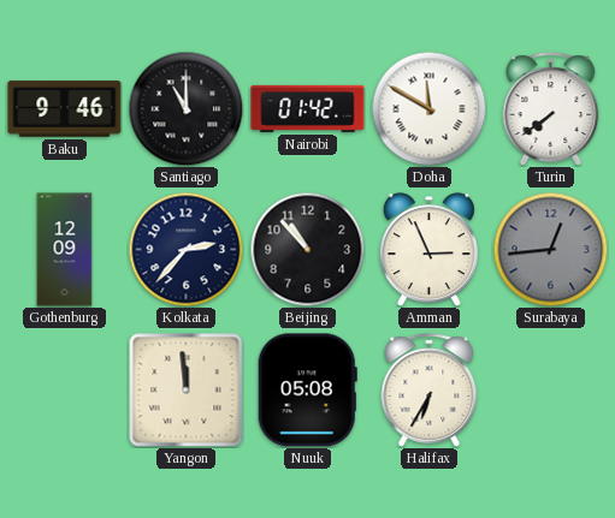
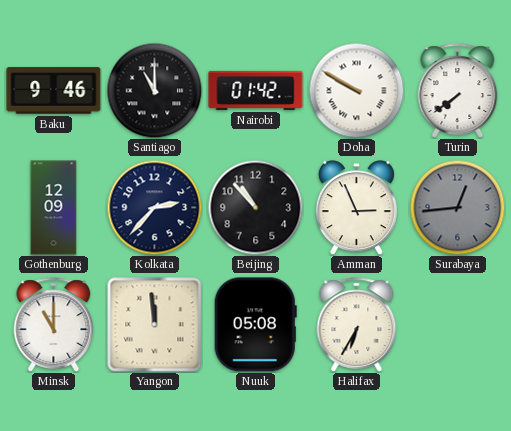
Doha: 11:50 -> 9:50 (356, 90)
Minsk: none -> 11:00 (54, 325)
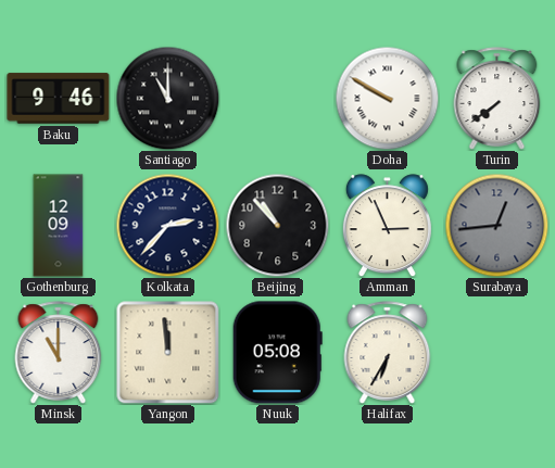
Nairobi: 01:42 -> none (256, 90)
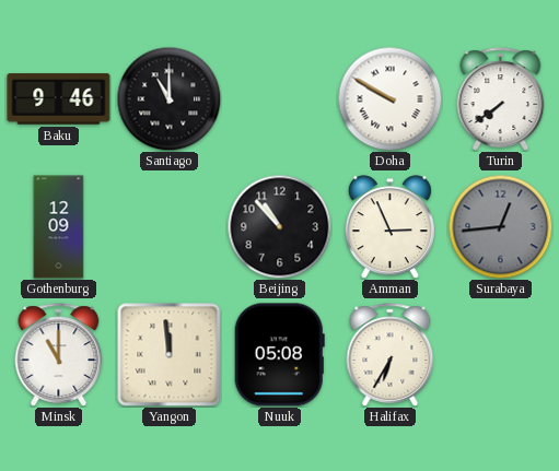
Kolkata: 2:37 -> none (167, 225)
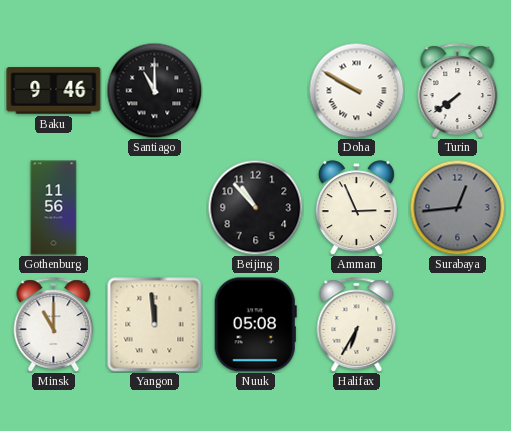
Gothenburg: 12:09 -> 11:56 (54, 208)
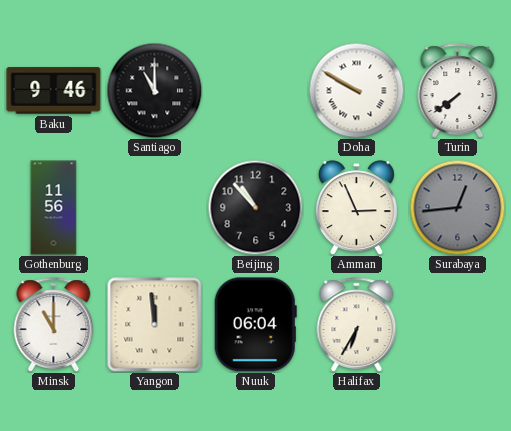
Nuuk: 05:08 -> 06:04 (255, 325)
